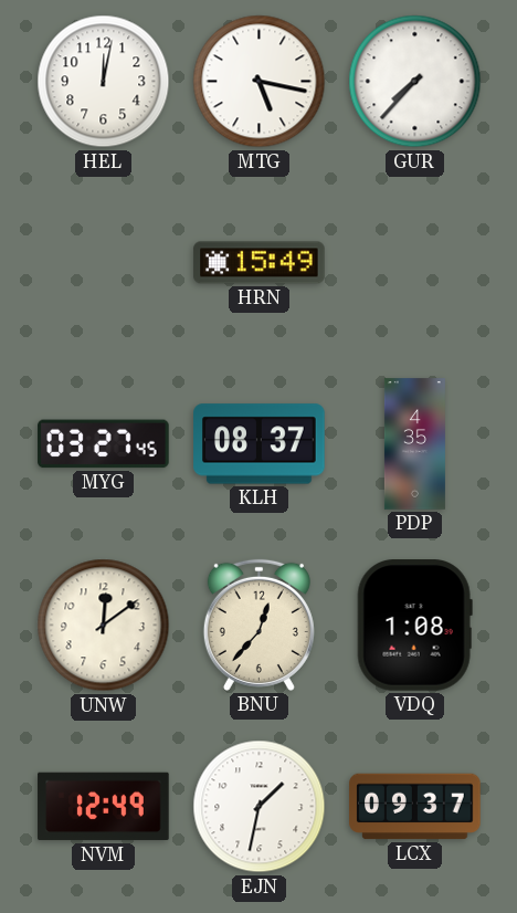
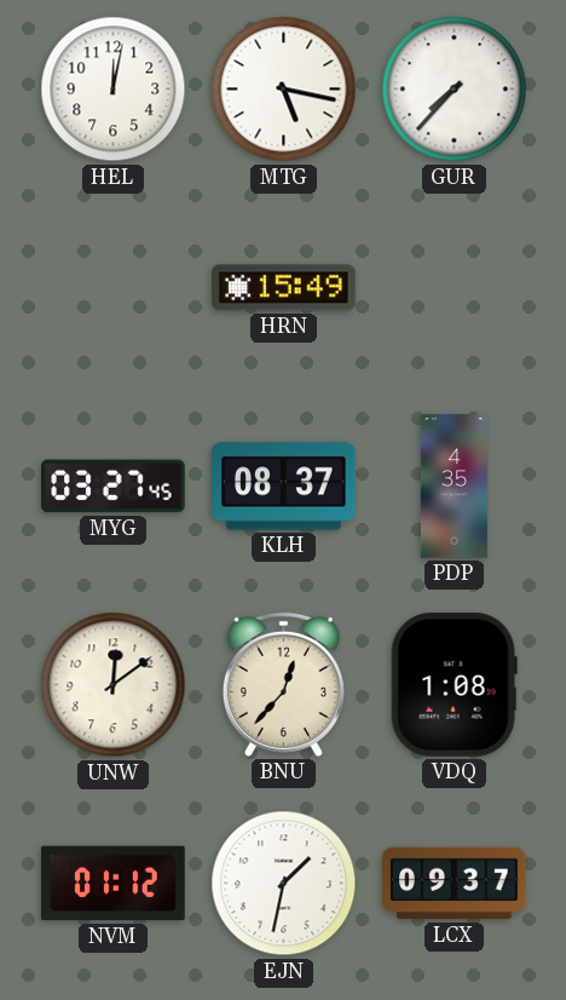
NVM: 12:49 -> 01:12 (114, 884)
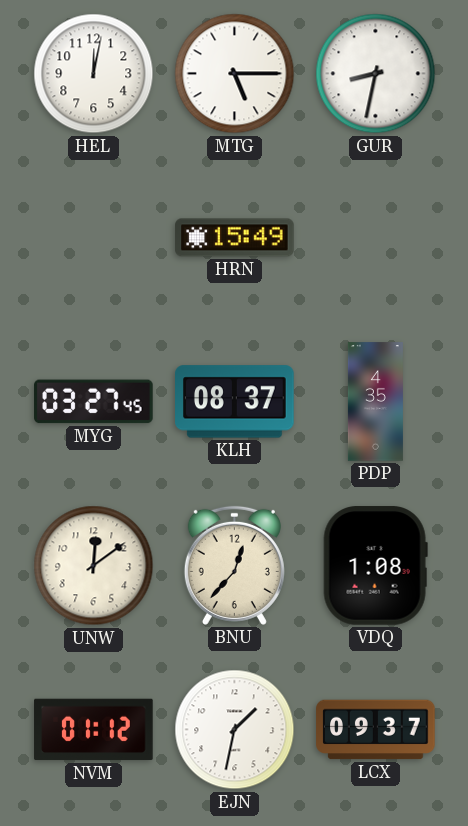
MTG: 5:17 -> 5:15 (235, 74)
GUR: 7:37 -> 8:32 (376, 74)
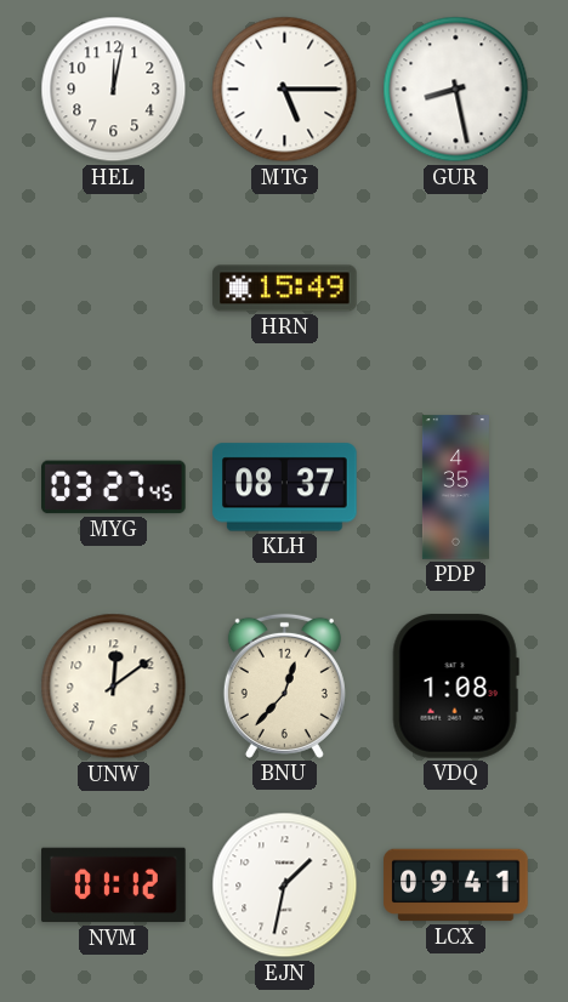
GUR: 8:32 -> 8:28 (456, 90)
LCX: 09:37 -> 09:41 (456, 886)
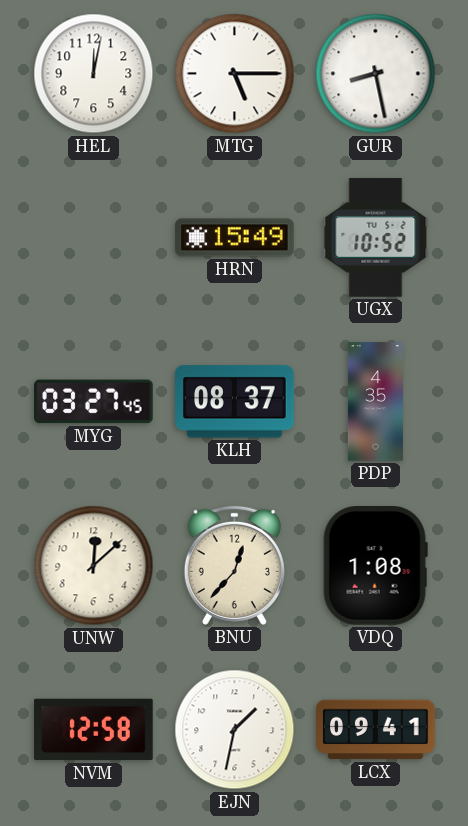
UGX: none -> 10:52 (376, 238)
UNW: 12:09 -> 12:08 (94, 566)
NVM: 01:12 -> 12:58 (94, 730)
